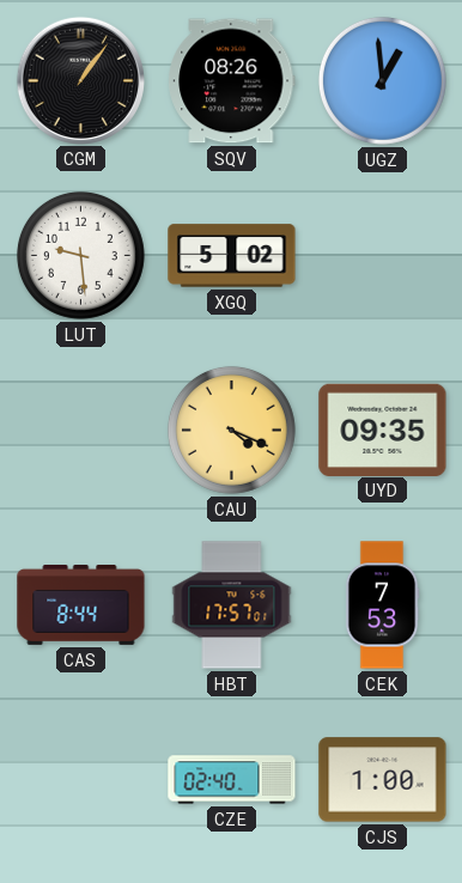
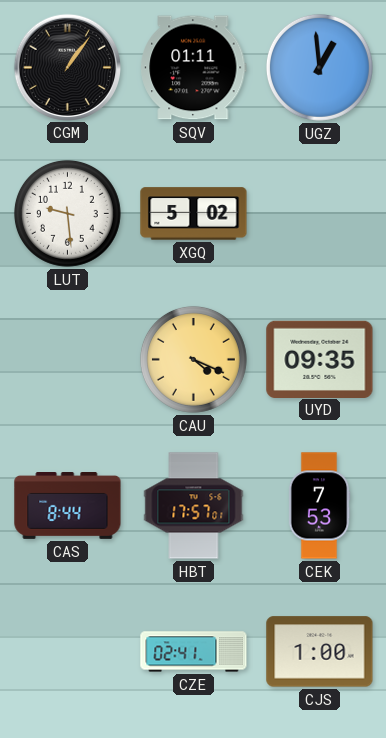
SQV: 08:26 -> 01:11 (194, 68)
CZE: 02:40 -> 02:41 (194, 652)
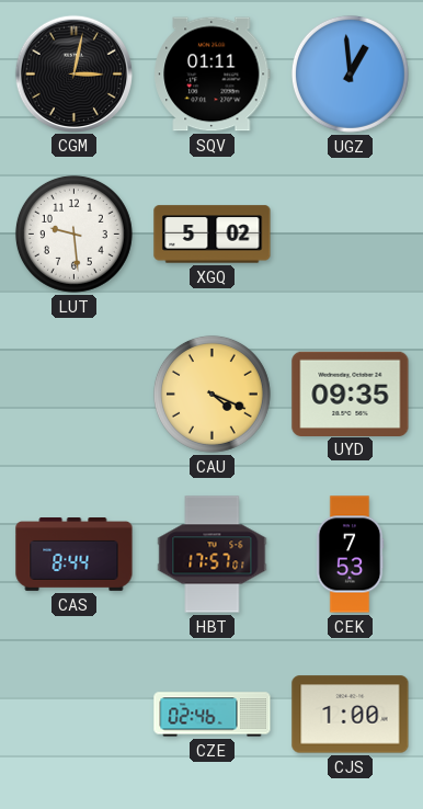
CGM: 1:06 -> 3:02 (73, 73)
CZE: 02:41 -> 02:46 (213, 715)
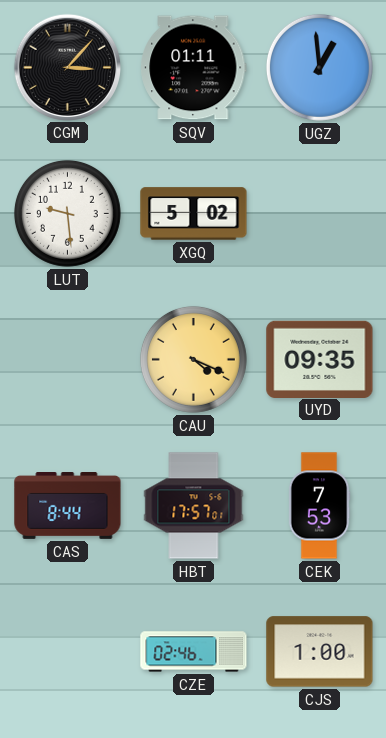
CGM: 3:02 -> 3:07 (67, 67)
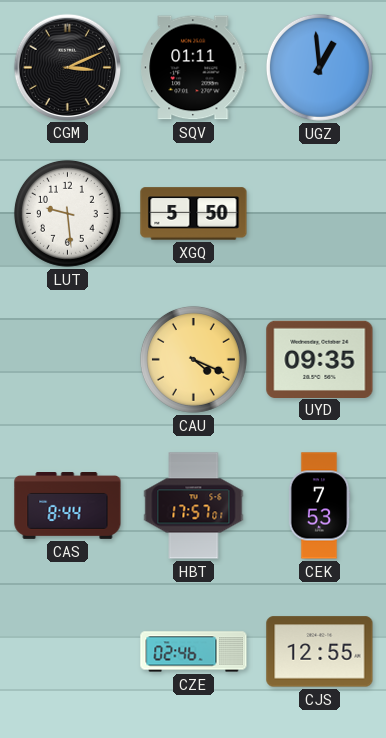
CGM: 3:07 -> 3:11 (67, 67)
XGQ: 5:02 -> 5:50 (194, 214)
CJS: 1:00 -> 12:55 (320, 652)
